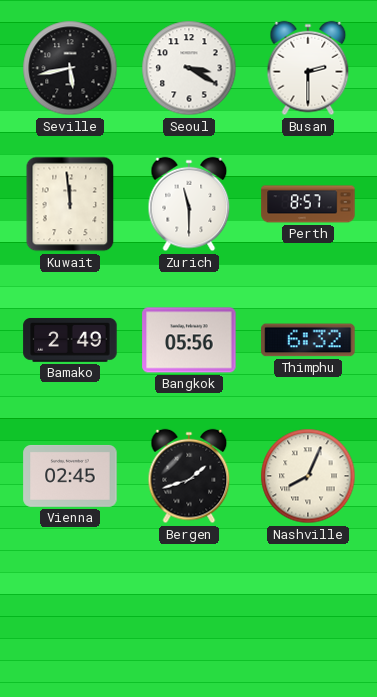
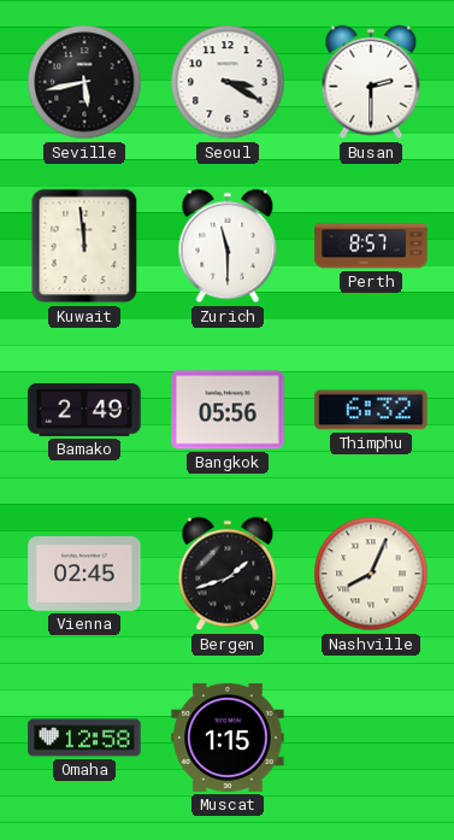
Omaha: none -> 12:58 (84, 738)
Muscat: none -> 1:15 (228, 738)
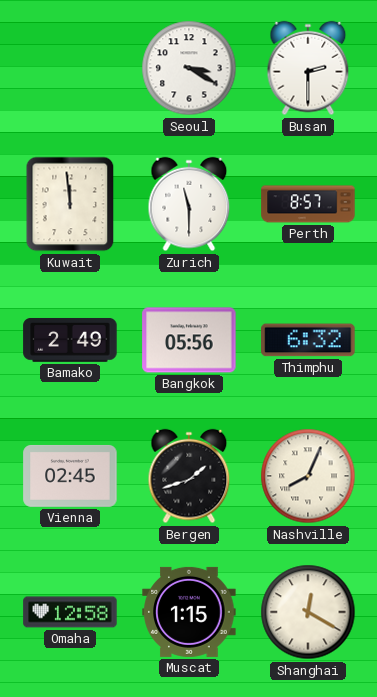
Seville: 5:43 -> none (84, 82)
Shanghai: none -> 12:20 (308, 612)
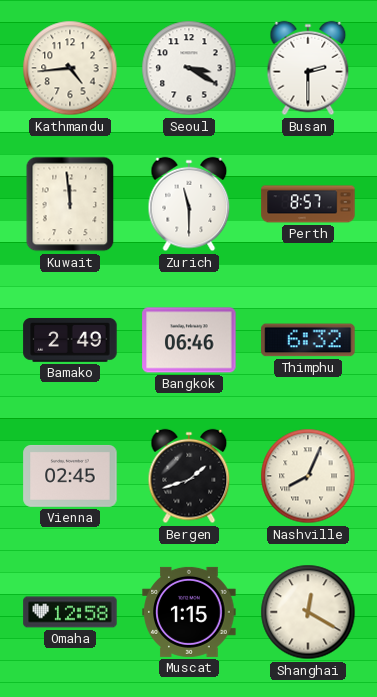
Kathmandu: none -> 4:44 (70, 68)
Bangkok: 05:56 -> 06:46 (189, 340)
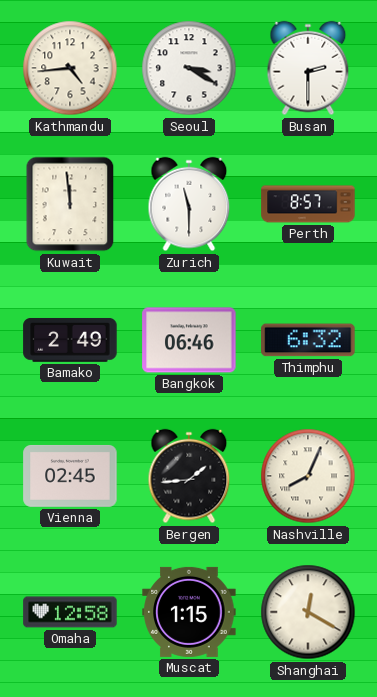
Bergen: 1:42 -> 1:44 (189, 476)
